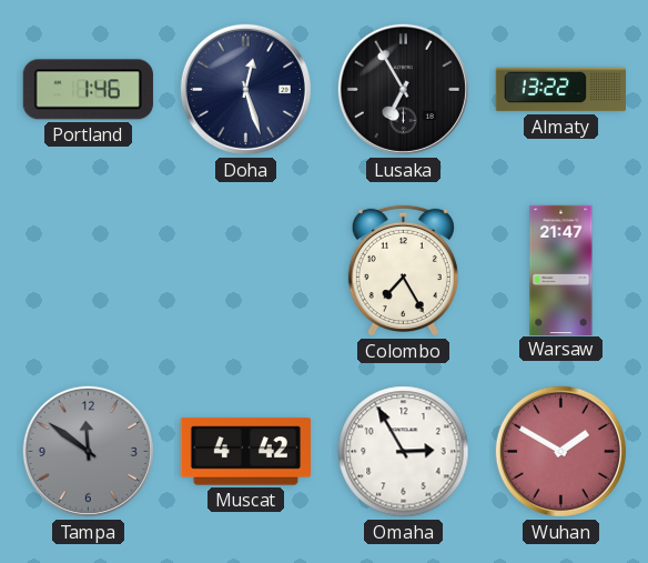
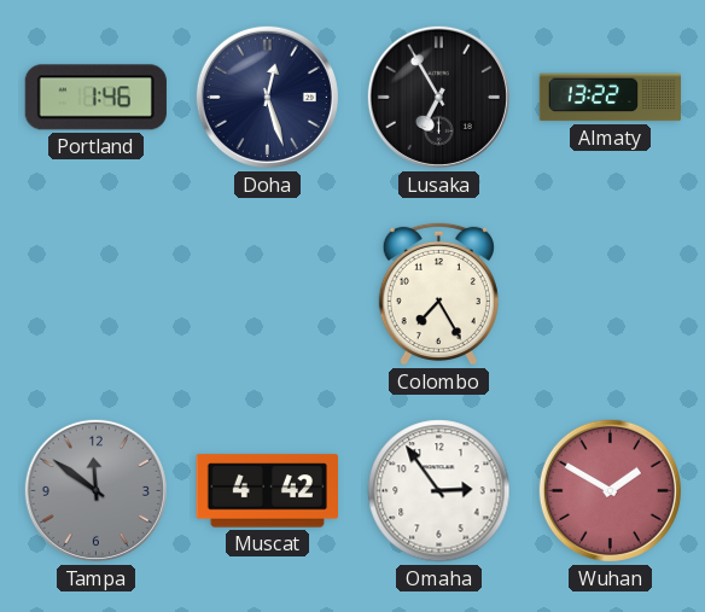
Warsaw: 21:47 -> none (561, 270)
Omaha: 2:55 -> 2:54 (439, 491)
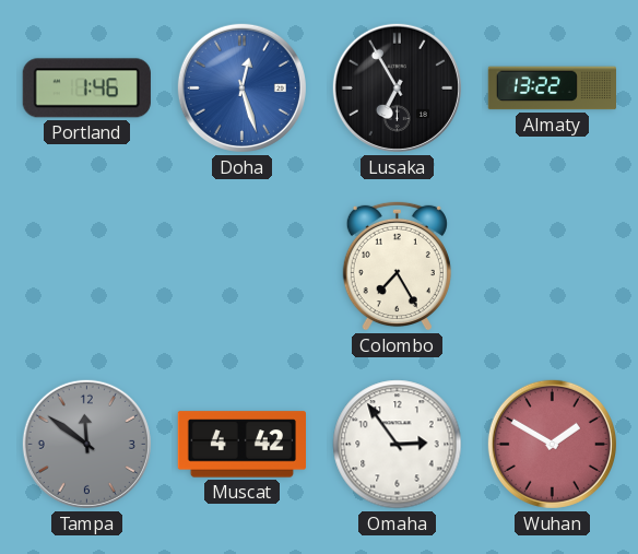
Doha dial: navy -> blue (241, 87)
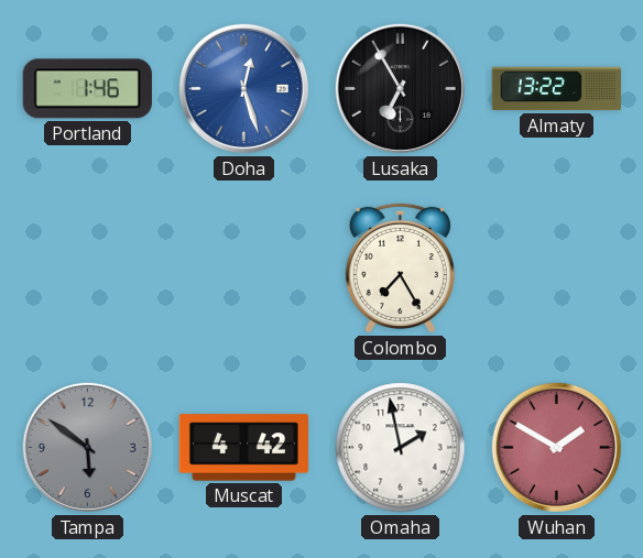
Tampa: 11:51 -> 5:51 (87, 447)
Omaha: 2:54 -> 1:58 (401, 448)
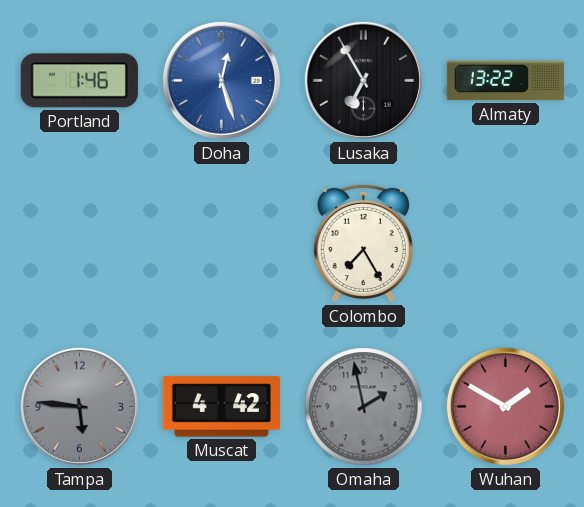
Tampa: 5:51 -> 5:46 (79, 406)
Omaha dial: white -> grey (364, 407)
